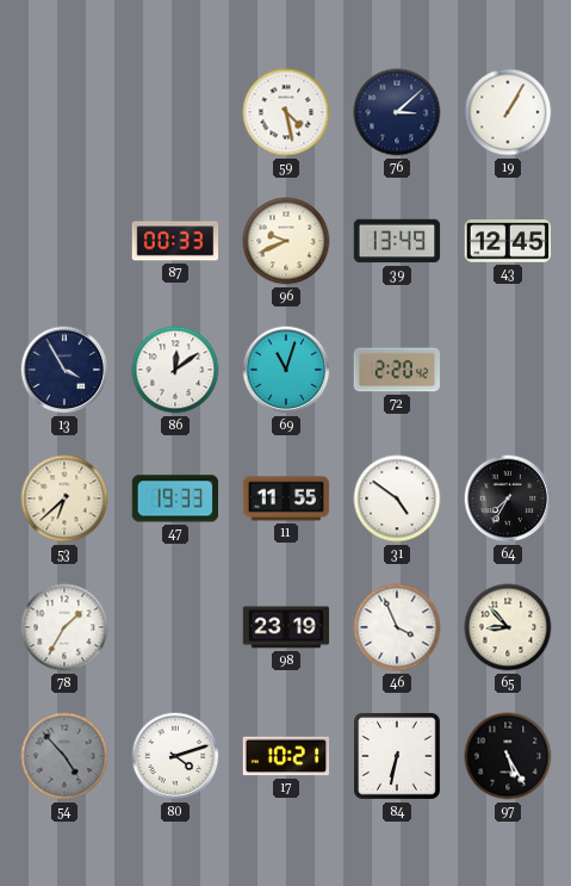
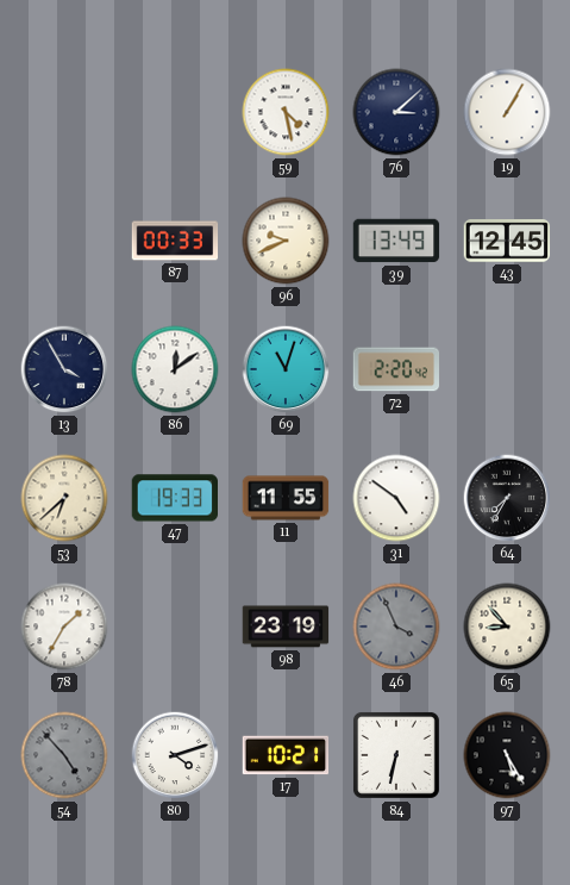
46 dial: white -> grey (396, 627)
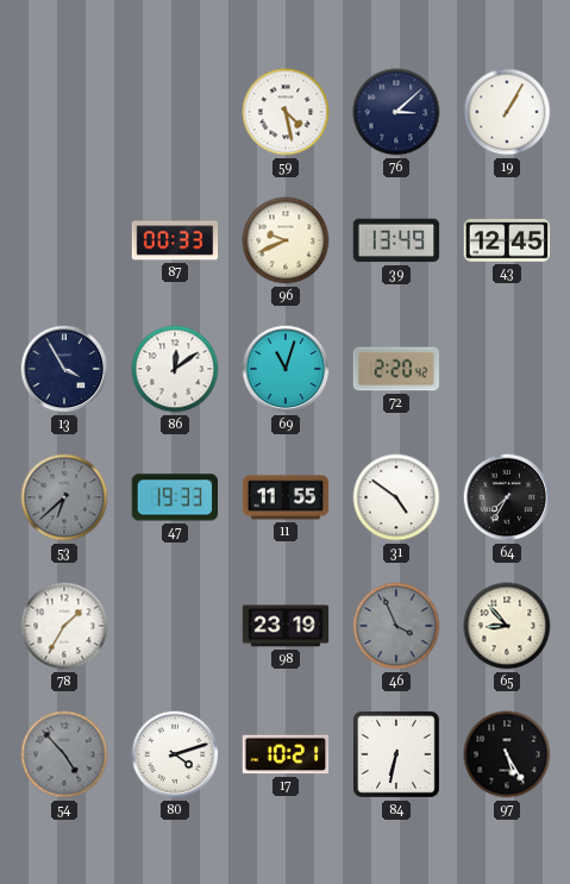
53 dial: cream -> grey (64, 497)
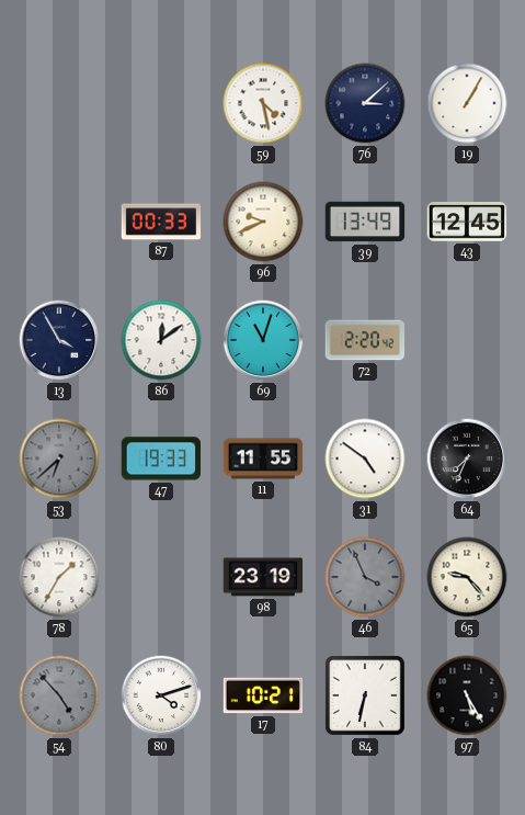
64: 7:35 -> 7:34 (467, 459)
65: 8:53 -> 9:23 (467, 577)
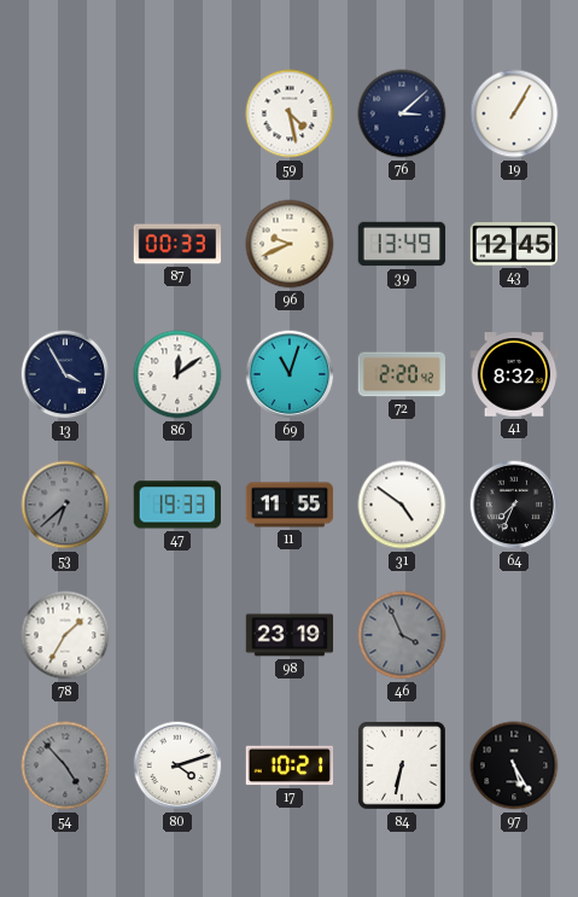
41: none -> 8:32 (514, 374)
65: 9:23 -> none (467, 577)
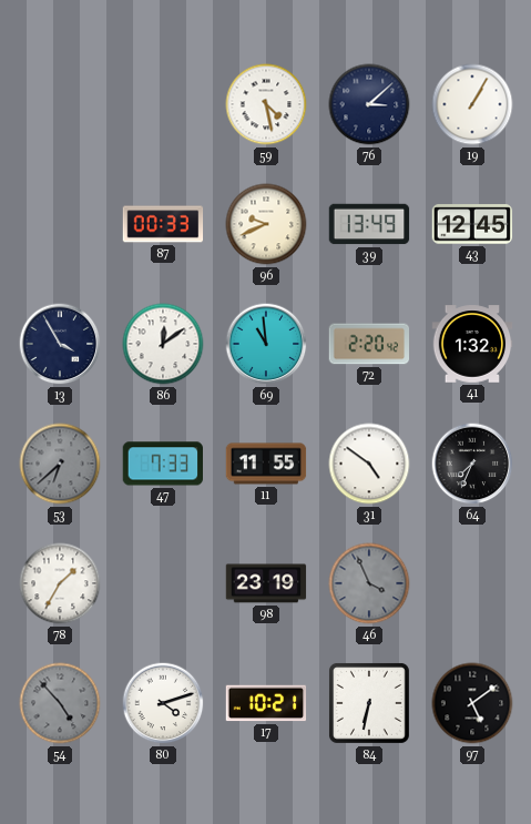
69: 11:03 -> 10:59 (266, 344)
41: 8:32 -> 1:32 (472, 344)
47: 19:33 -> 7:33 (162, 464)
97: 5:25 -> 5:09 (472, 703)
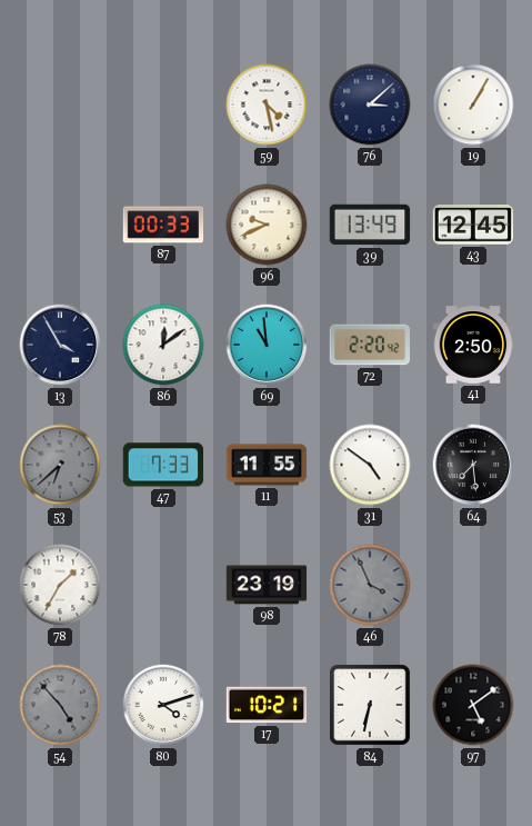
41: 1:32 -> 2:50 (473, 345)
64: 7:34 -> 7:29 (473, 465)
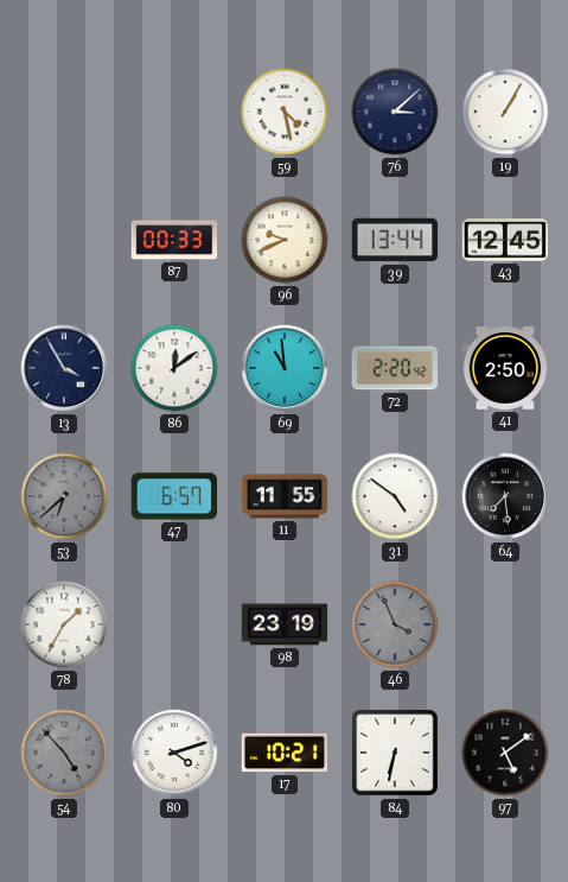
39: 13:49 -> 13:44 (395, 240)
47: 7:33 -> 6:57 (173, 496)
